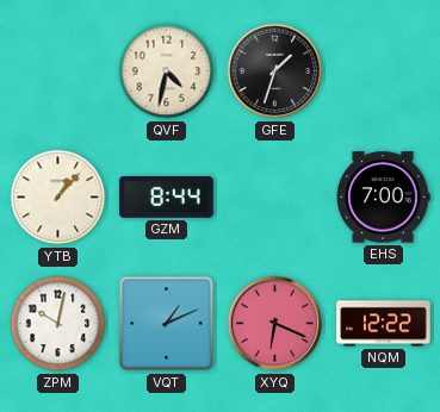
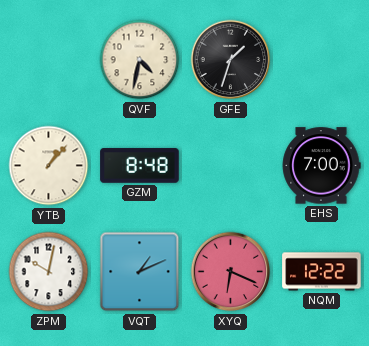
GZM: 8:44 -> 8:48 (140, 166)
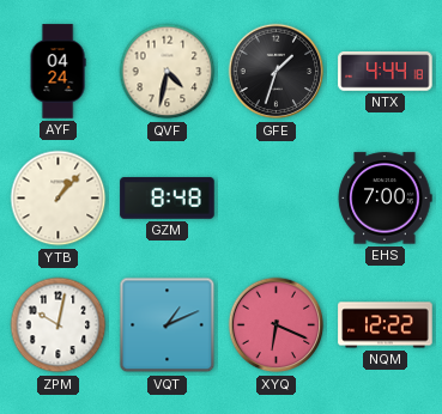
AYF: none -> 04:24 (57, 72)
NTX: none -> 4:44 (386, 72)
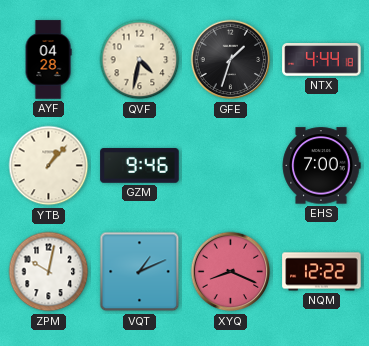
AYF: 04:24 -> 04:28 (48, 60)
GZM: 8:48 -> 9:46 (140, 166)
XYQ: 6:19 -> 8:19 (231, 272)
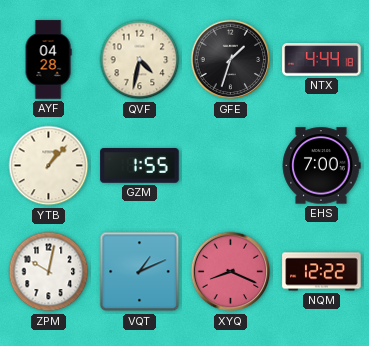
GZM: 9:46 -> 1:55 (140, 166)
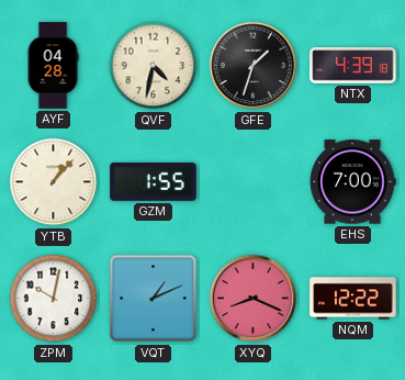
NTX: 4:44 -> 4:39 (353, 66)
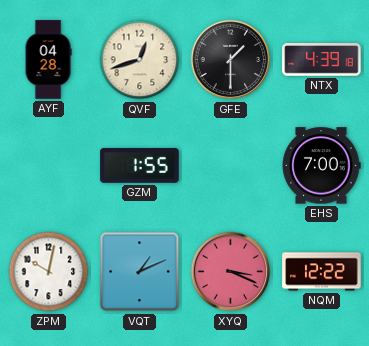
QVF: 4:32 -> 12:42 (140, 60)
GFE: 1:33 -> 1:30 (231, 60)
YTB: 1:07 -> none (54, 182)
XYQ: 8:19 -> 3:19 (231, 272)
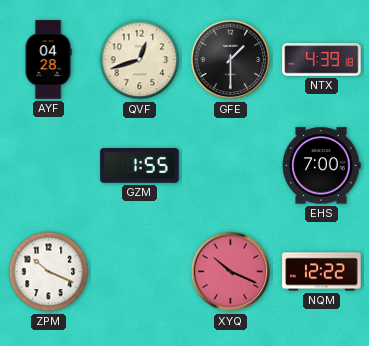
ZPM: 10:02 -> 10:19 (49, 272)
VQT: 1:11 -> none (140, 272)
XYQ: 3:19 -> 10:19 (231, 272)
